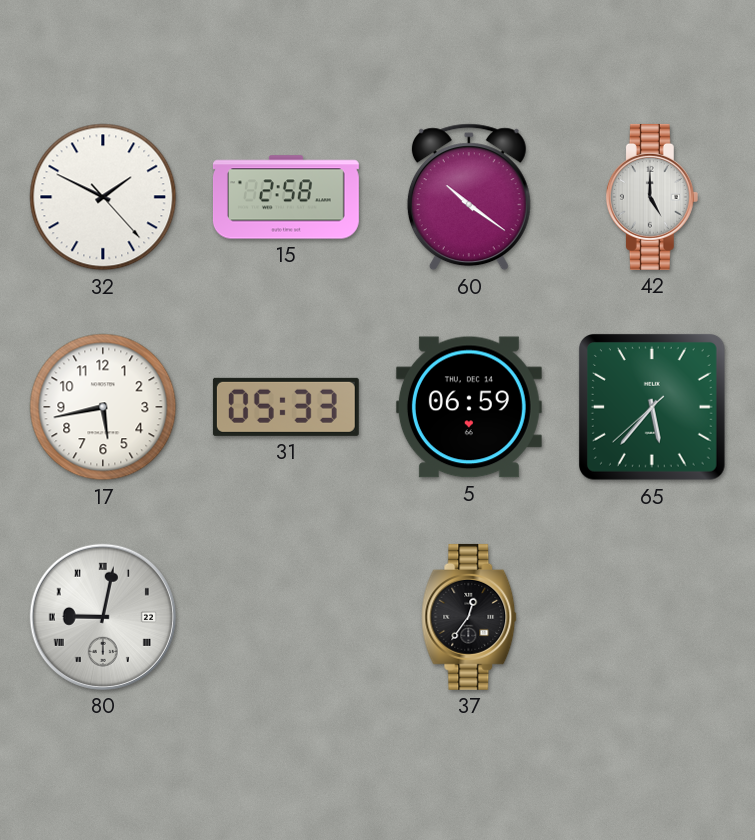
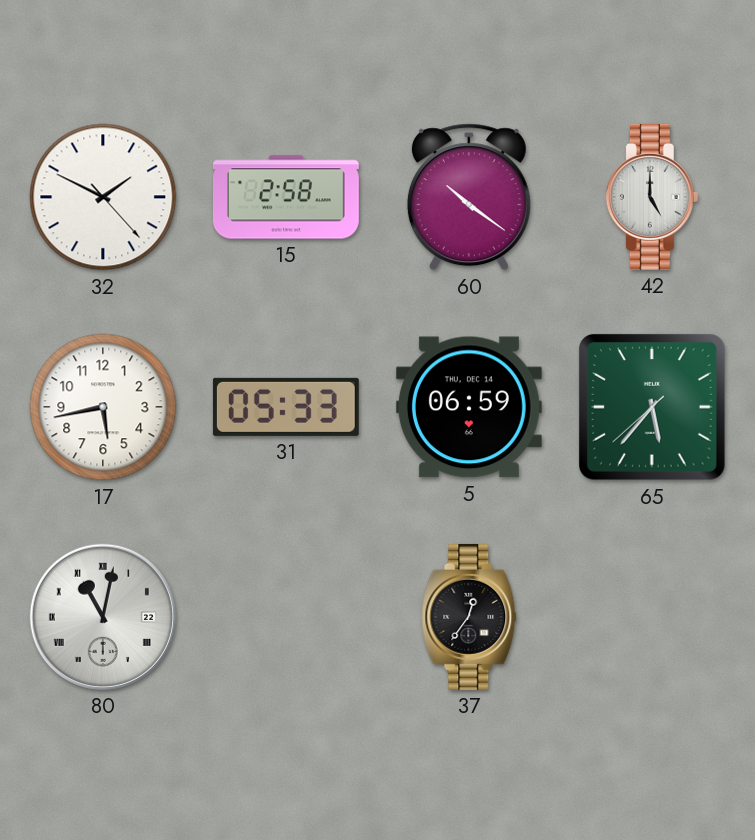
80: 9:02 -> 11:02 (103, 617)
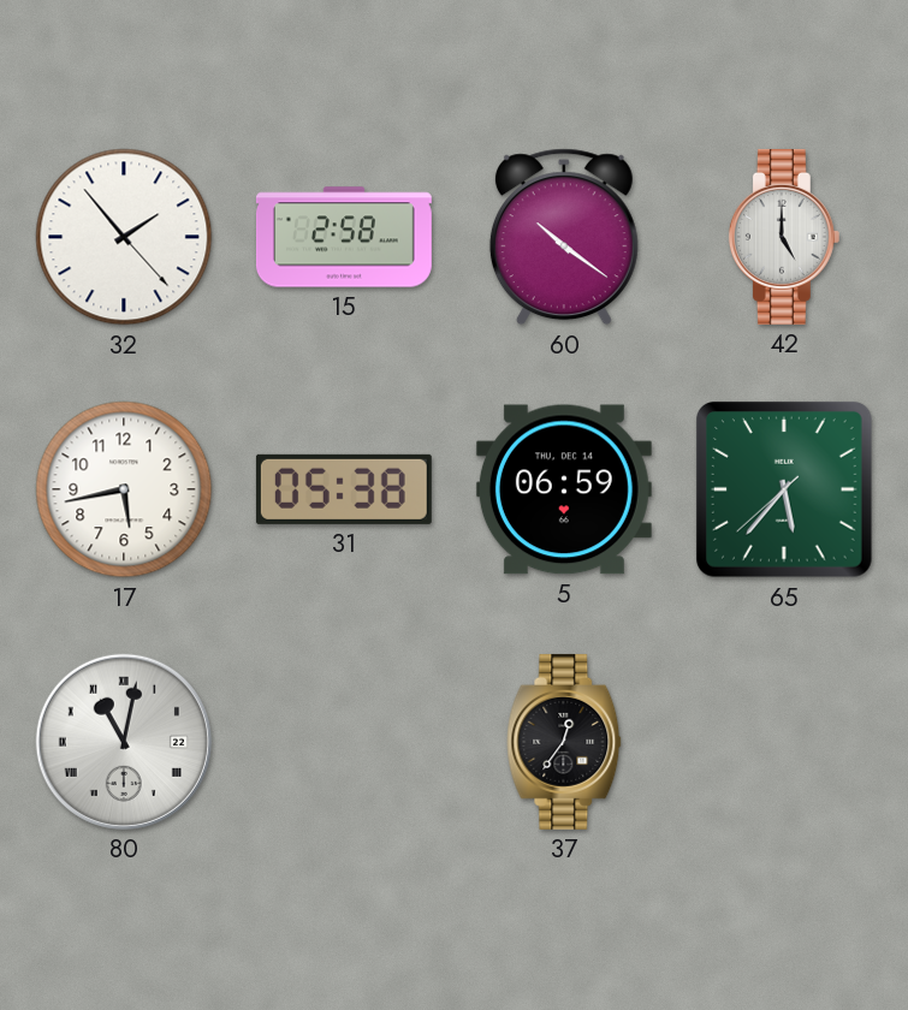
32: 1:49 -> 1:53 (124, 237)
31: 05:33 -> 05:38 (344, 489)
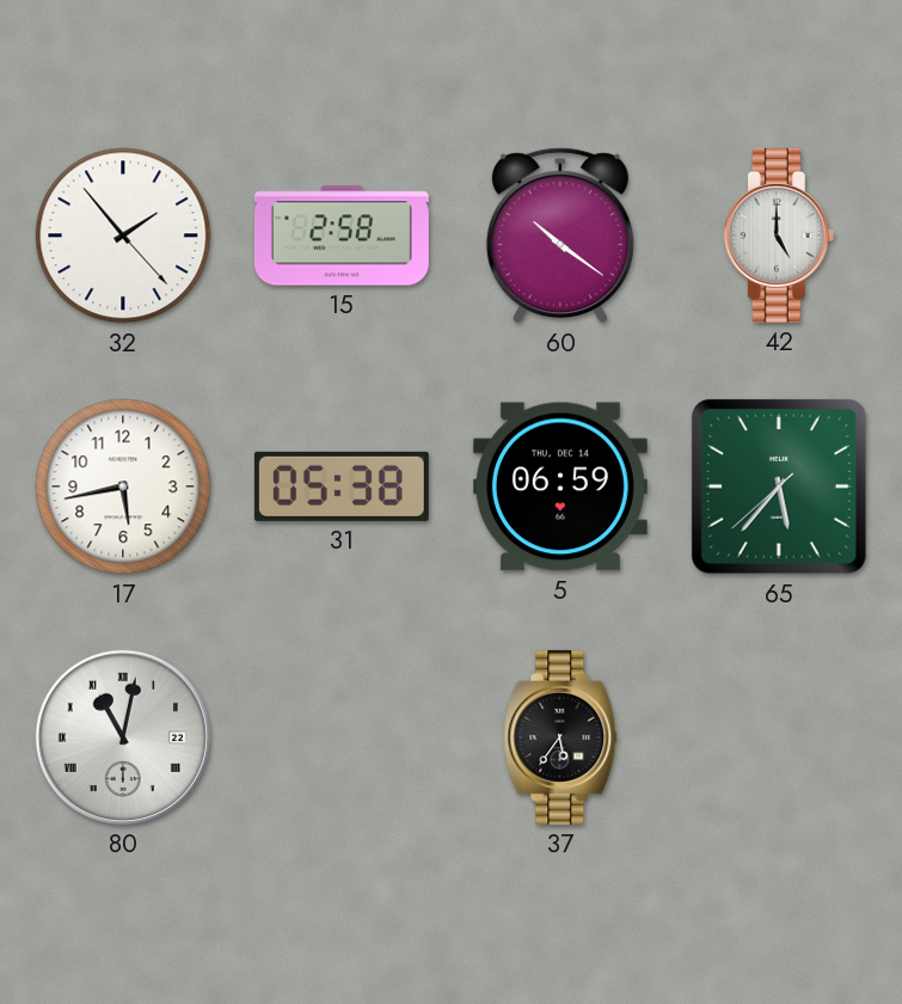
37: 12:36 -> 5:36 (560, 737)
